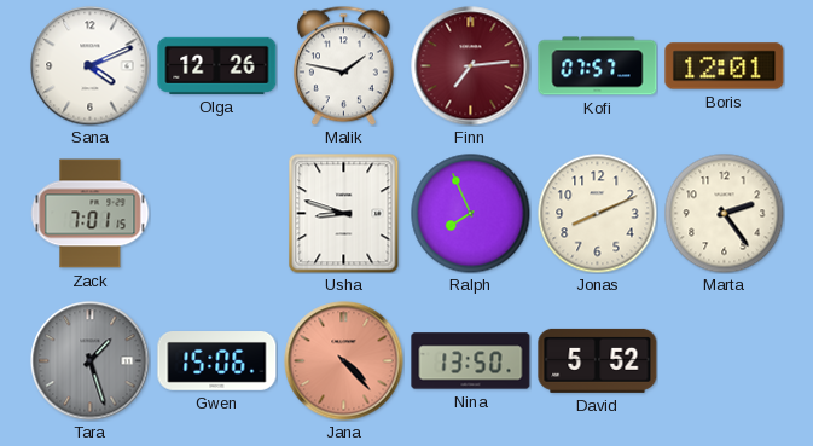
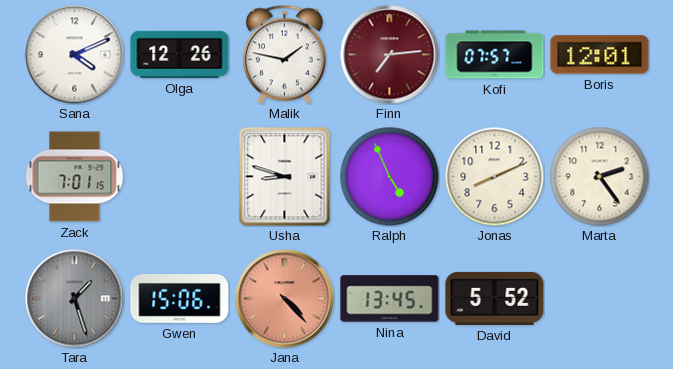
Ralph: 7:56 -> 4:56 (390, 177)
Nina: 13:50 -> 13:45 (390, 299)
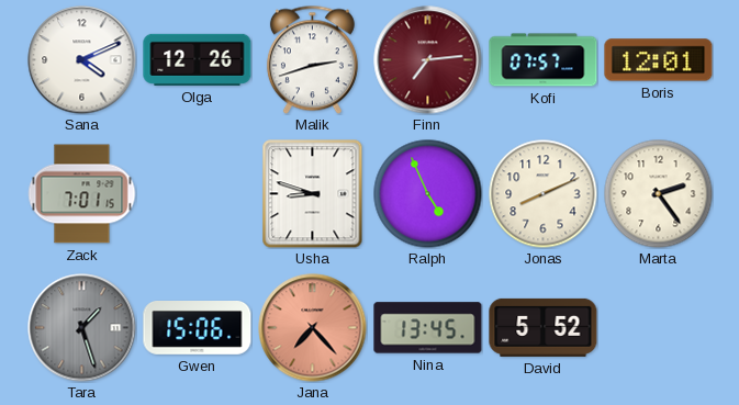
Malik: 1:47 -> 2:42 (312, 59)
Jana: 4:23 -> 7:23 (313, 328)
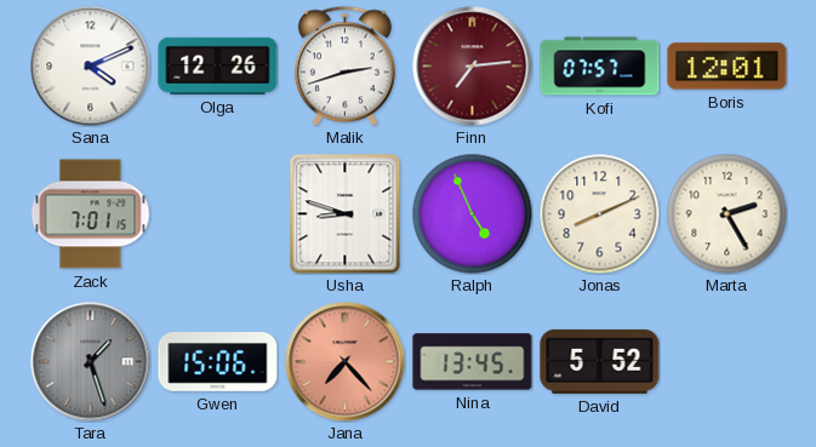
Marta: 2:24 -> 2:25 (727, 214)
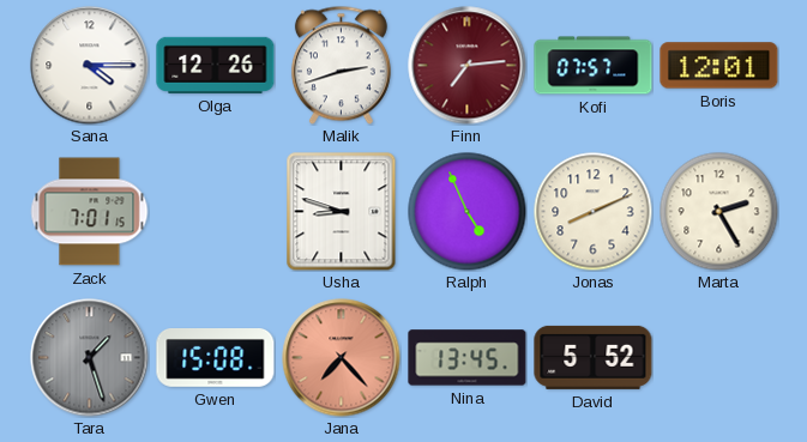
Sana: 4:11 -> 4:15 (90, 66)
Gwen: 15:06 -> 15:08 (216, 358)
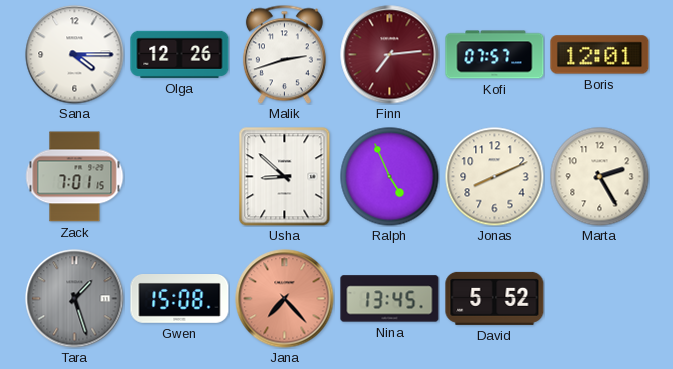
Usha: 8:48 -> 8:52 (285, 177)
